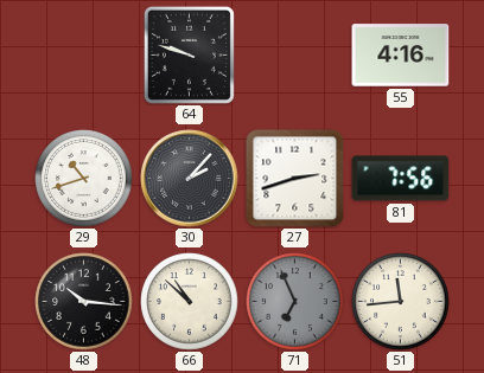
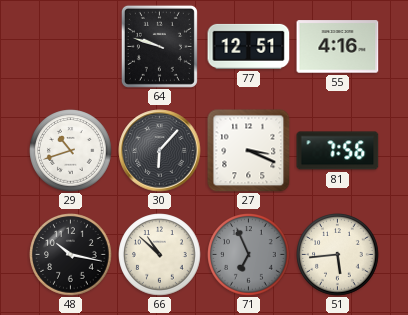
77: none -> 12:51 (249, 46)
30: 2:07 -> 6:07 (160, 151)
27: 2:42 -> 3:19 (249, 151)
48: 10:16 -> 10:17 (71, 255)
51: 11:44 -> 5:44 (338, 255)
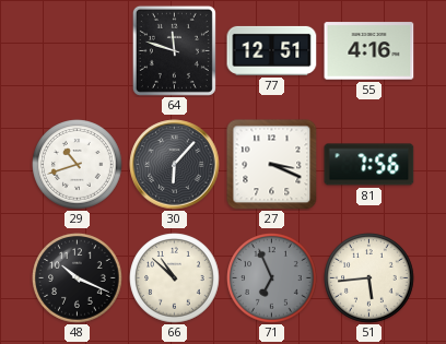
64: 9:48 -> 11:48 (174, 50)
48: 10:17 -> 10:19 (78, 278)
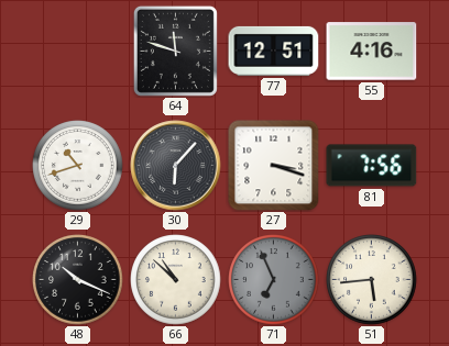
27: 3:19 -> 3:18 (274, 166)
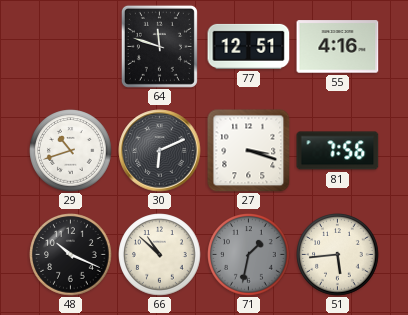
30: 6:07 -> 6:11 (160, 151)
71: 6:56 -> 1:32 (249, 255)
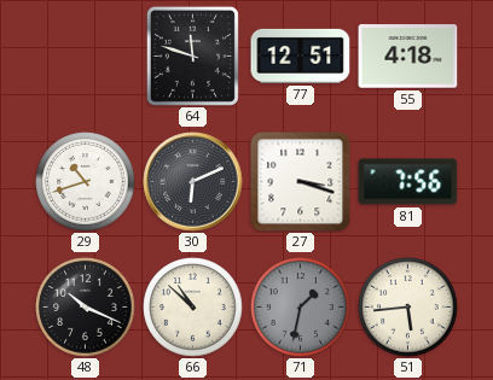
55: 4:16 -> 4:18 (408, 57)
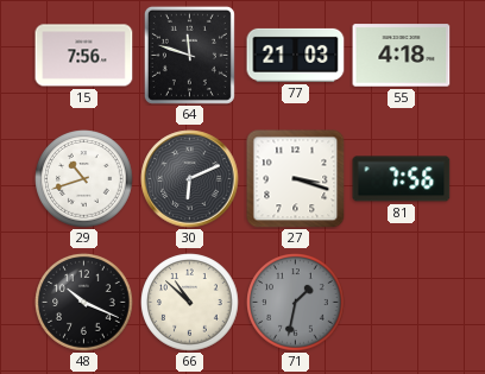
15: none -> 7:56 (84, 56)
77: 12:51 -> 21:03 (296, 55)
51: 5:44 -> none (408, 308)
